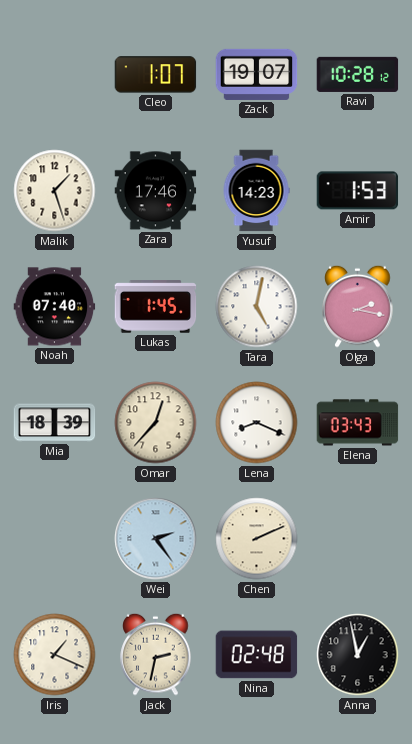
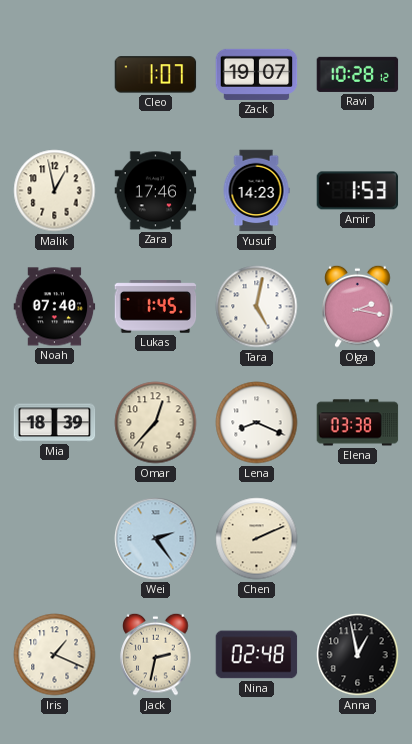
Malik: 1:27 -> 12:58 (55, 191)
Elena: 03:43 -> 03:38 (358, 423)
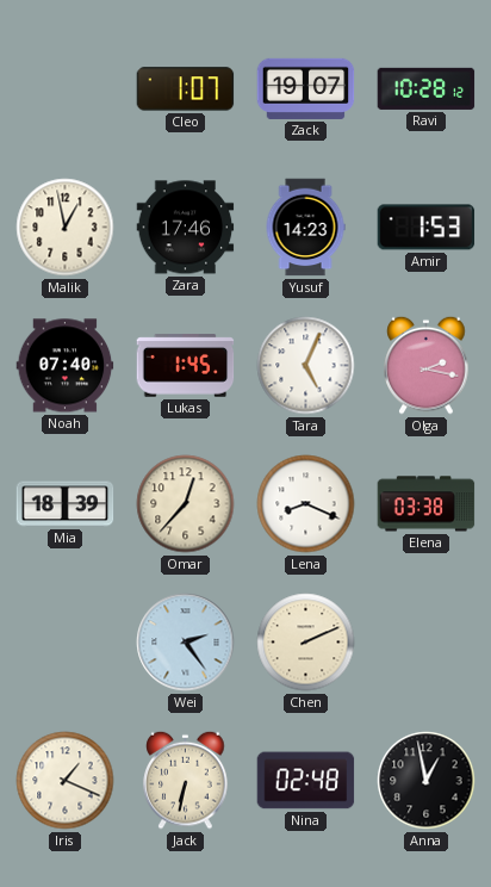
Tara: 5:02 -> 5:04 (306, 366)
Jack: 2:32 -> 6:32 (186, 780)
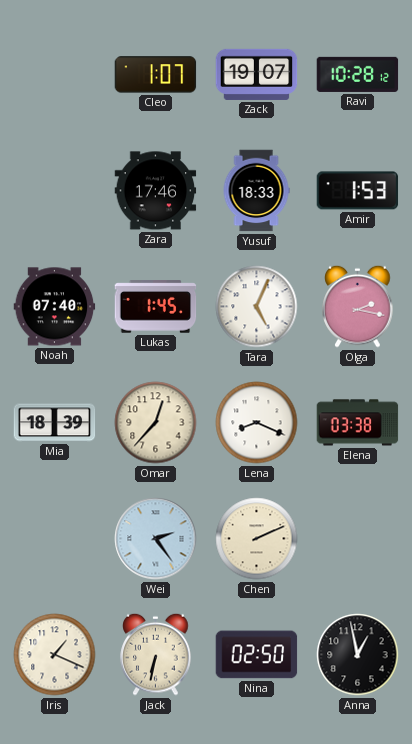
Malik: 12:58 -> none (66, 228)
Yusuf: 14:23 -> 18:33 (256, 191)
Nina: 02:48 -> 02:50 (257, 655)
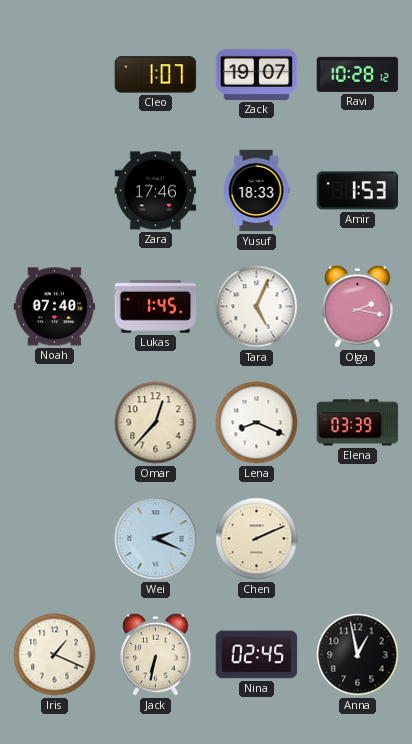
Mia: 18:39 -> none (55, 423)
Elena: 03:38 -> 03:39 (358, 423)
Wei: 2:24 -> 2:19 (156, 539)
Nina: 02:50 -> 02:45 (257, 655)
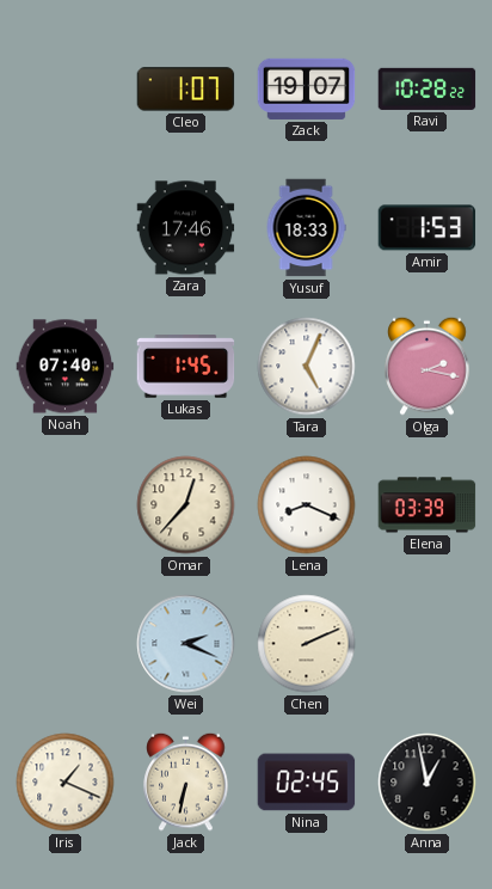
Ravi: 10:28:12 -> 10:28:22 (428, 88)
